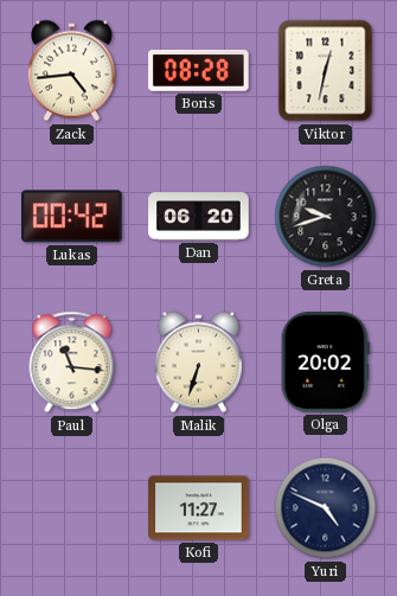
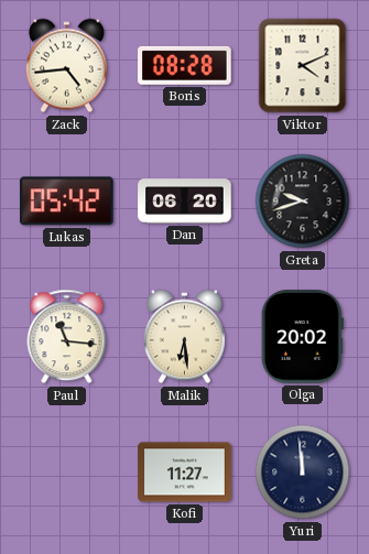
Viktor: 12:32 -> 4:11 (303, 66)
Lukas: 00:42 -> 05:42 (66, 202)
Malik: 6:33 -> 6:29 (184, 337)
Yuri: 4:49 -> 11:59 (303, 472)
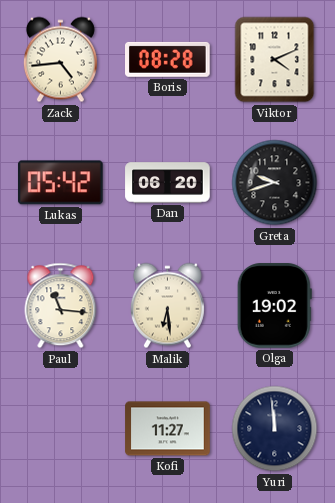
Olga: 20:02 -> 19:02 (274, 306)
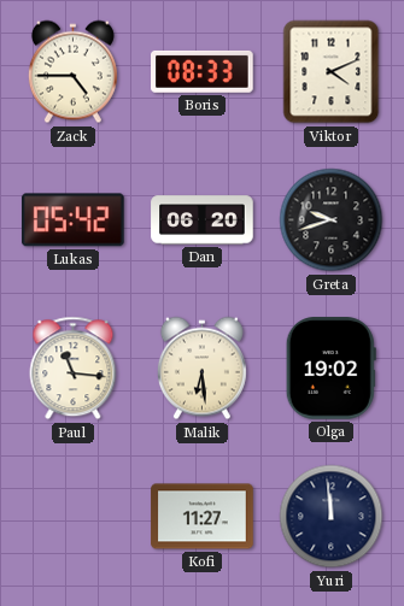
Zack: 4:44 -> 4:45 (72, 72)
Boris: 08:28 -> 08:33 (203, 71)
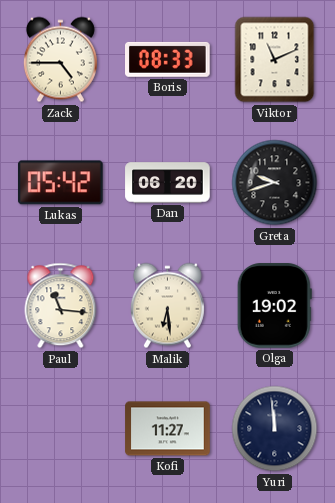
Viktor: 4:11 -> 11:11 (275, 60)
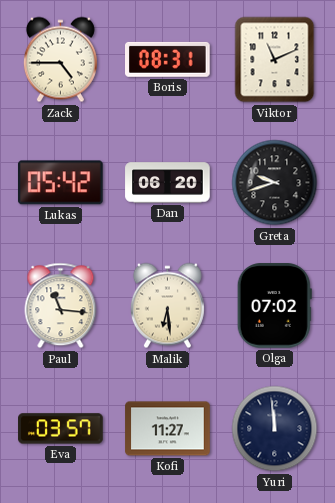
Boris: 08:33 -> 08:31 (168, 59)
Olga: 19:02 -> 07:02 (274, 306)
Eva: none -> 03:57 (61, 429)
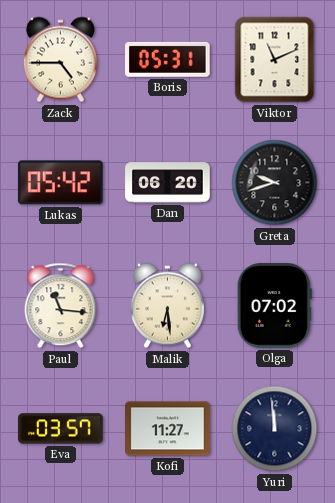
Boris: 08:31 -> 05:31 (168, 59)
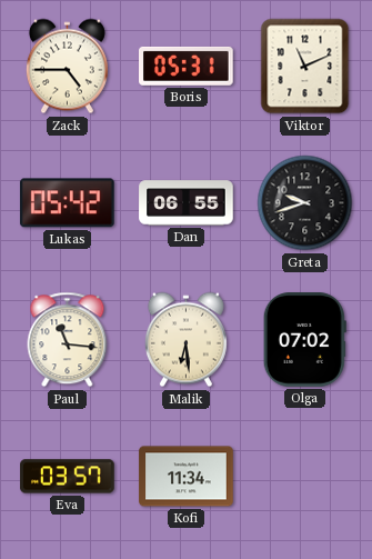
Dan: 06:20 -> 06:55 (187, 203)
Kofi: 11:27 -> 11:34 (187, 477)
Yuri: 11:59 -> none (275, 429)
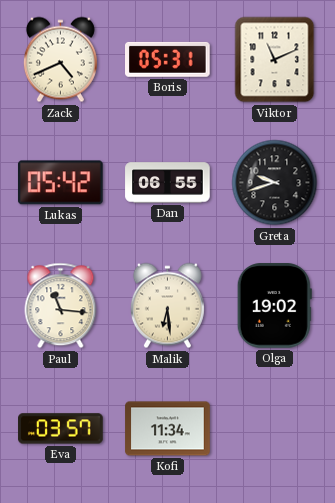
Zack: 4:45 -> 4:41 (60, 60)
Olga: 07:02 -> 19:02 (274, 306)
